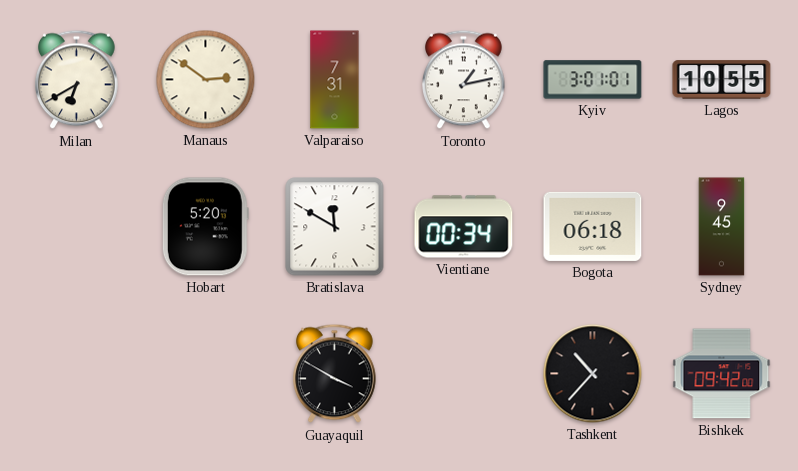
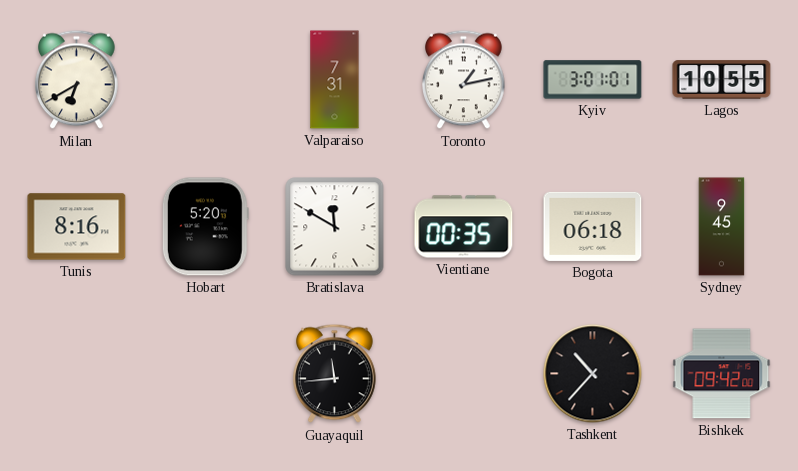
Manaus: 2:51 -> none (206, 80)
Tunis: none -> 8:16 (77, 227)
Vientiane: 00:34 -> 00:35 (464, 227)
Guayaquil: 3:50 -> 11:44 (335, 374)
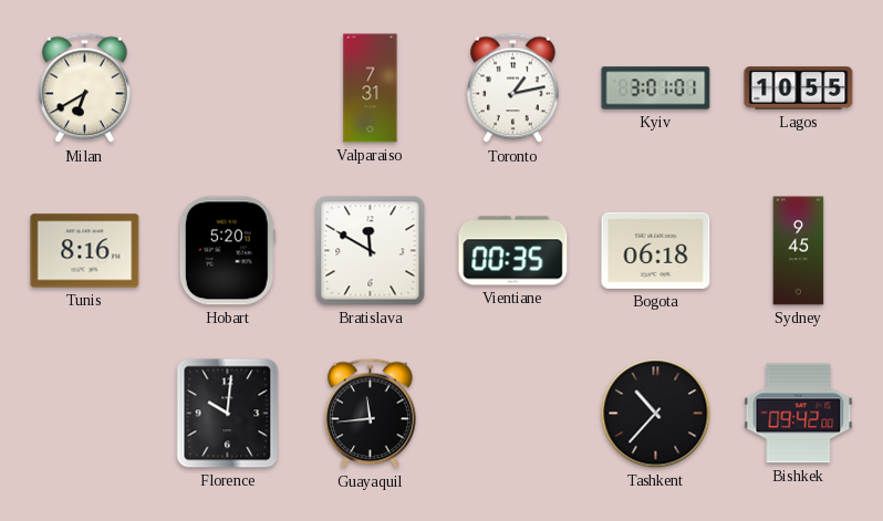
Florence: none -> 10:01 (228, 414)
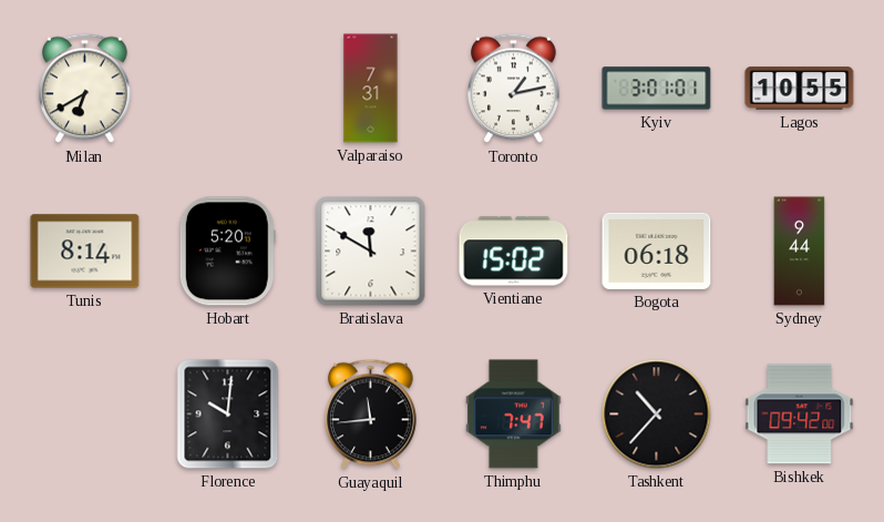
Tunis: 8:16 -> 8:14 (85, 252)
Vientiane: 00:35 -> 15:02 (514, 252)
Sydney: 9:45 -> 9:44 (800, 252)
Thimphu: none -> 7:47 (514, 414)
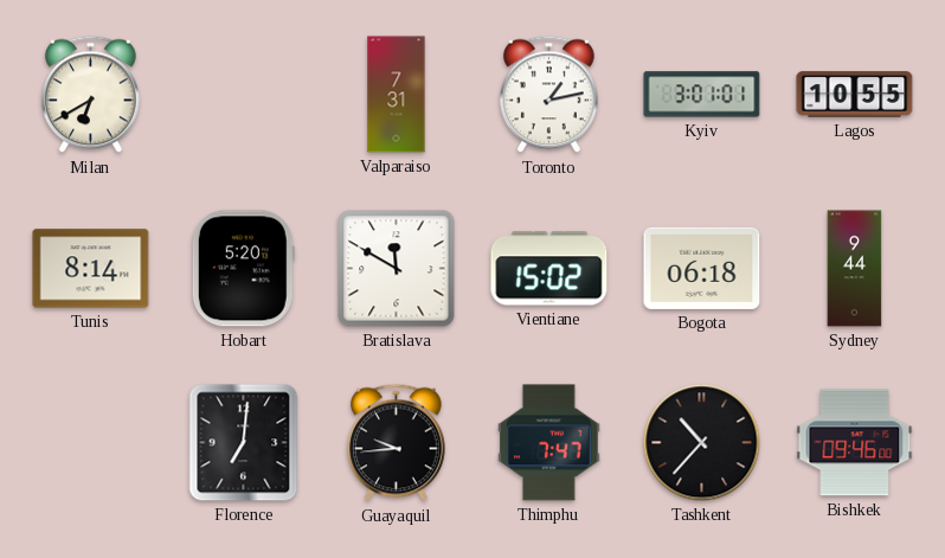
Florence: 10:01 -> 7:01 (244, 443)
Guayaquil: 11:44 -> 9:44 (397, 443)
Bishkek: 09:42 -> 09:46 (855, 443)
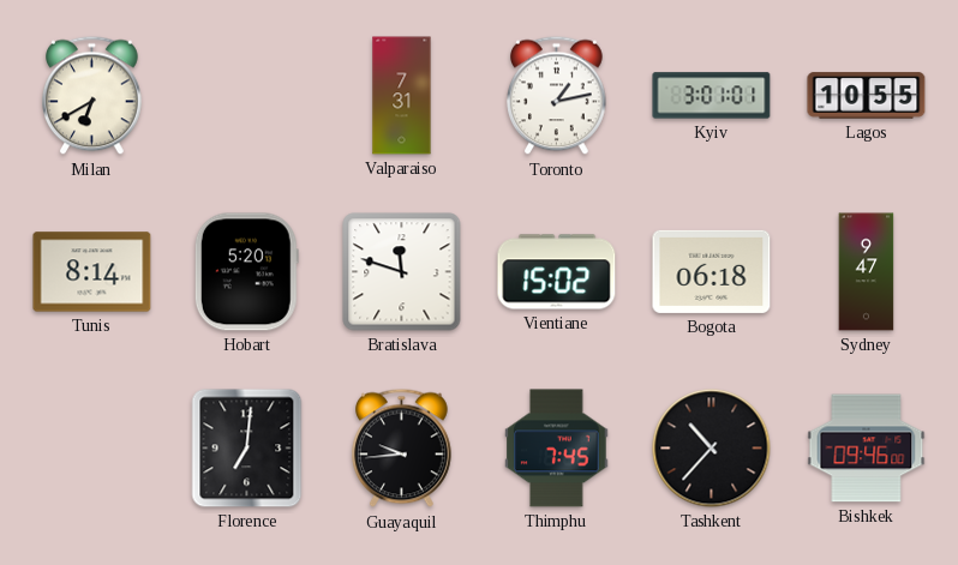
Bratislava: 11:50 -> 11:48 (402, 272)
Sydney: 9:44 -> 9:47 (867, 272)
Thimphu: 7:47 -> 7:45 (557, 449)
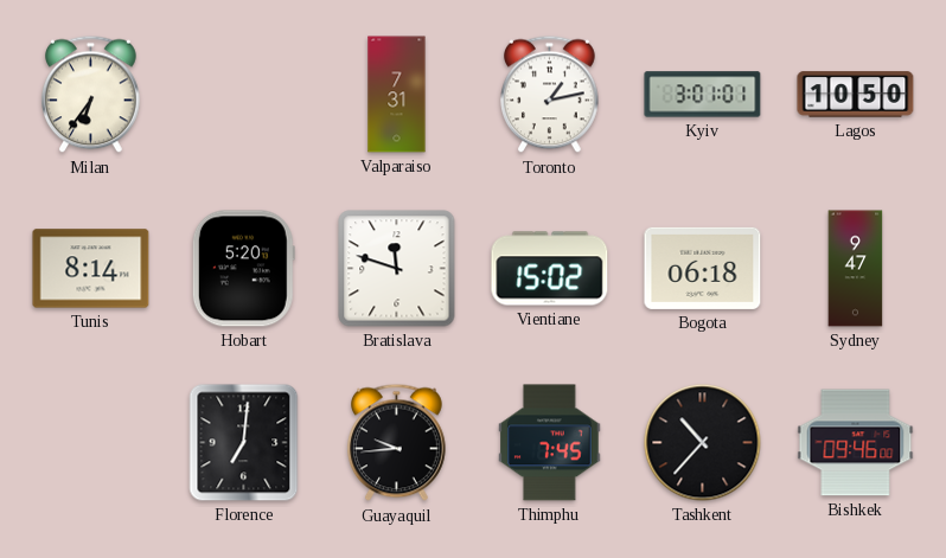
Milan: 6:40 -> 6:36 (91, 95)
Lagos: 10:55 -> 10:50 (856, 95)
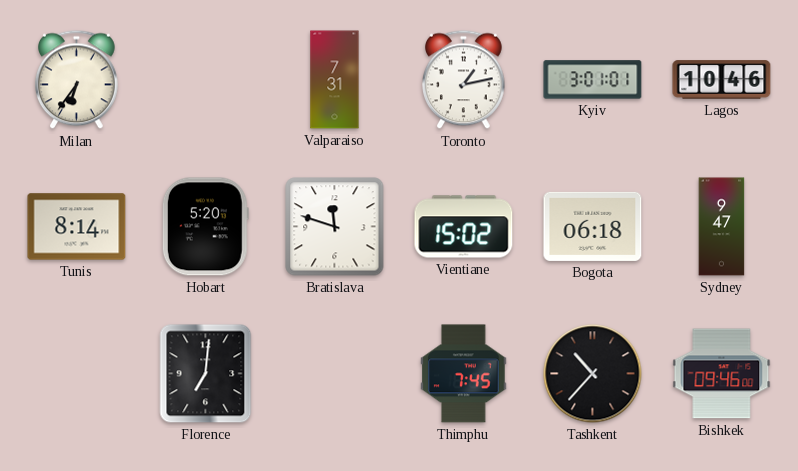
Lagos: 10:50 -> 10:46 (722, 80)
Guayaquil: 9:44 -> none (397, 443)
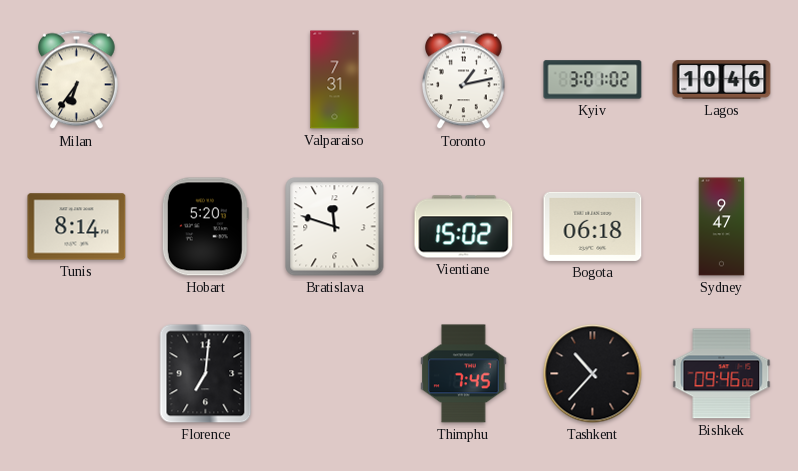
Kyiv: 3:01:01 -> 3:01:02 (593, 80)
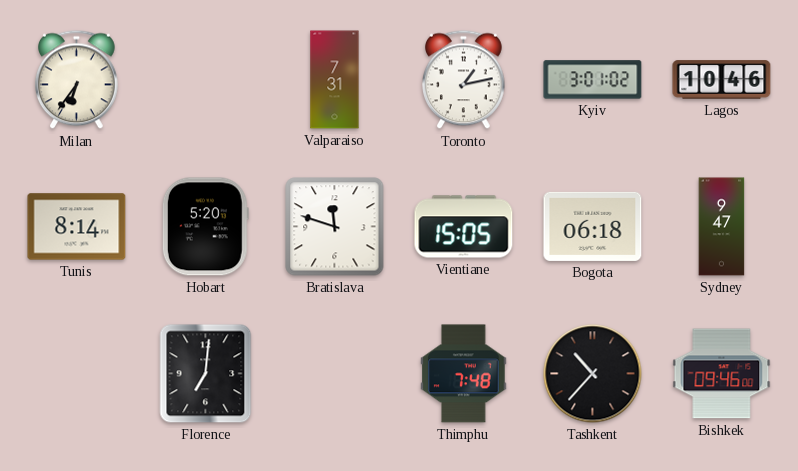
Vientiane: 15:02 -> 15:05 (464, 227)
Thimphu: 7:45 -> 7:48 (464, 374)
